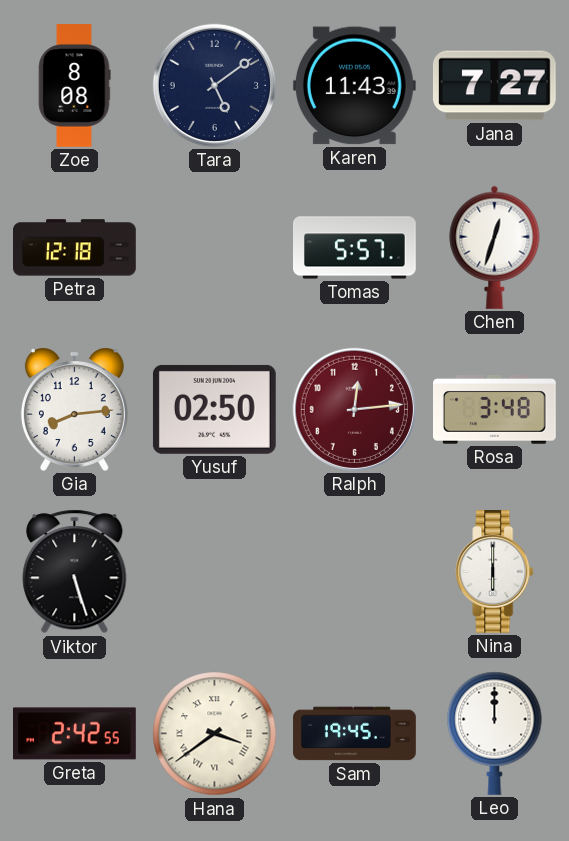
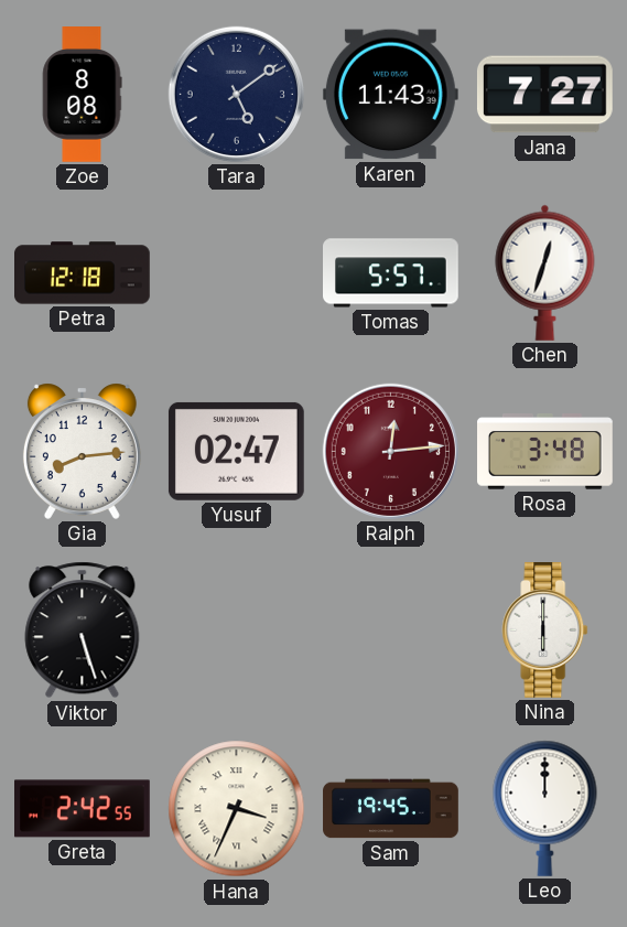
Yusuf: 02:50 -> 02:47 (236, 451)
Hana: 3:39 -> 3:34 (237, 809)
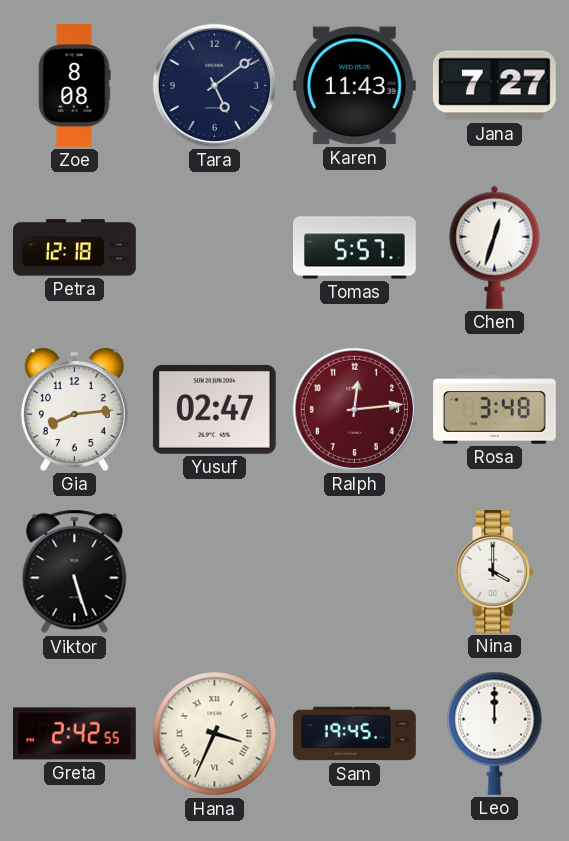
Nina: 6:00 -> 4:00 (495, 572)
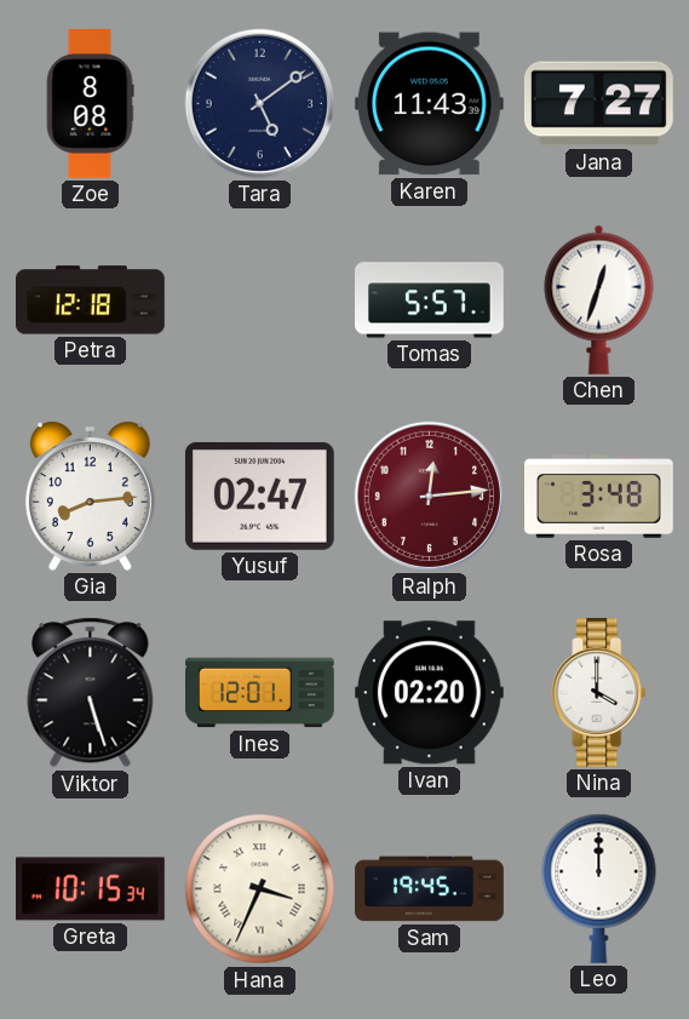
Ines: none -> 12:01 (260, 693)
Ivan: none -> 02:20 (429, 693)
Greta: 2:42 -> 10:15 (91, 889)
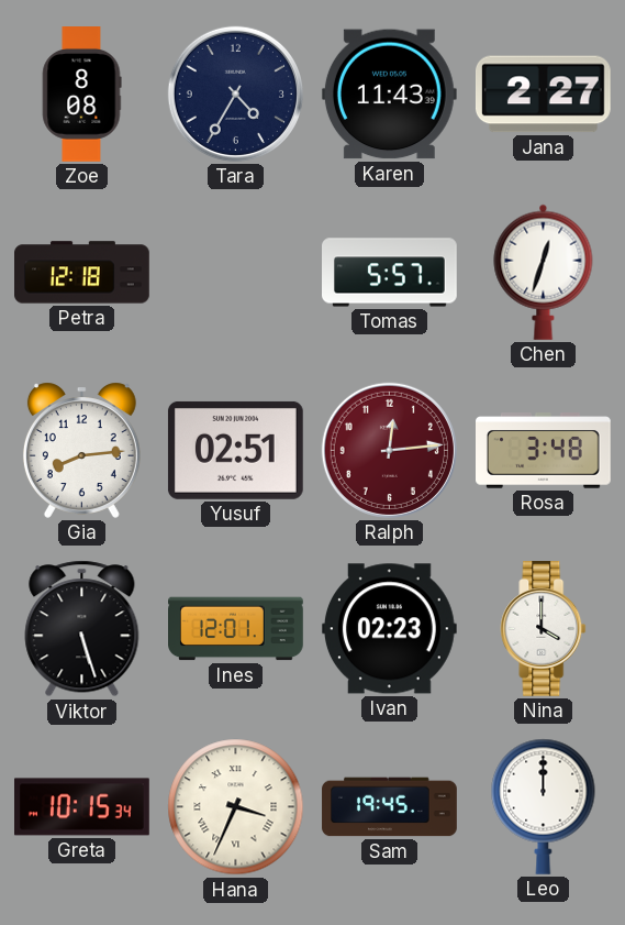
Tara: 5:09 -> 4:35 (235, 93)
Jana: 7:27 -> 2:27 (543, 95)
Yusuf: 02:47 -> 02:51 (235, 450)
Ivan: 02:20 -> 02:23 (389, 629)
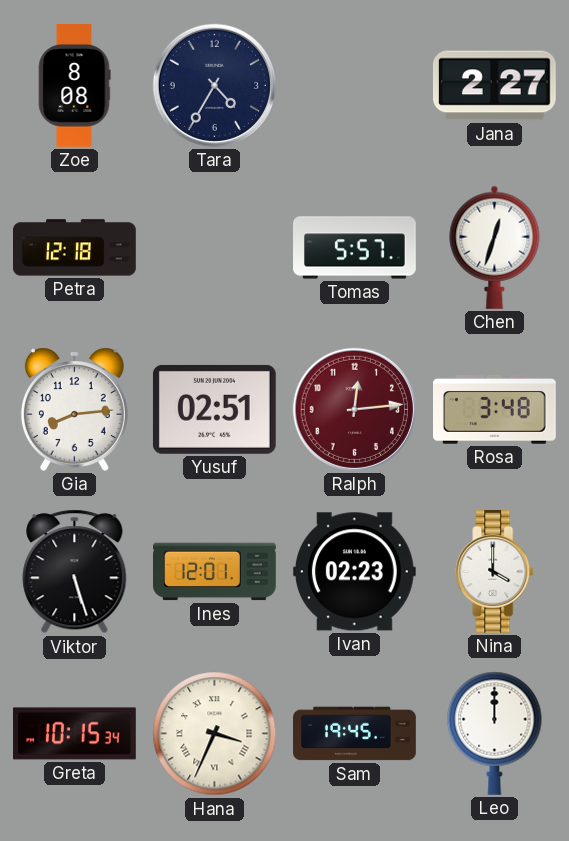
Karen: 11:43 -> none (389, 95)
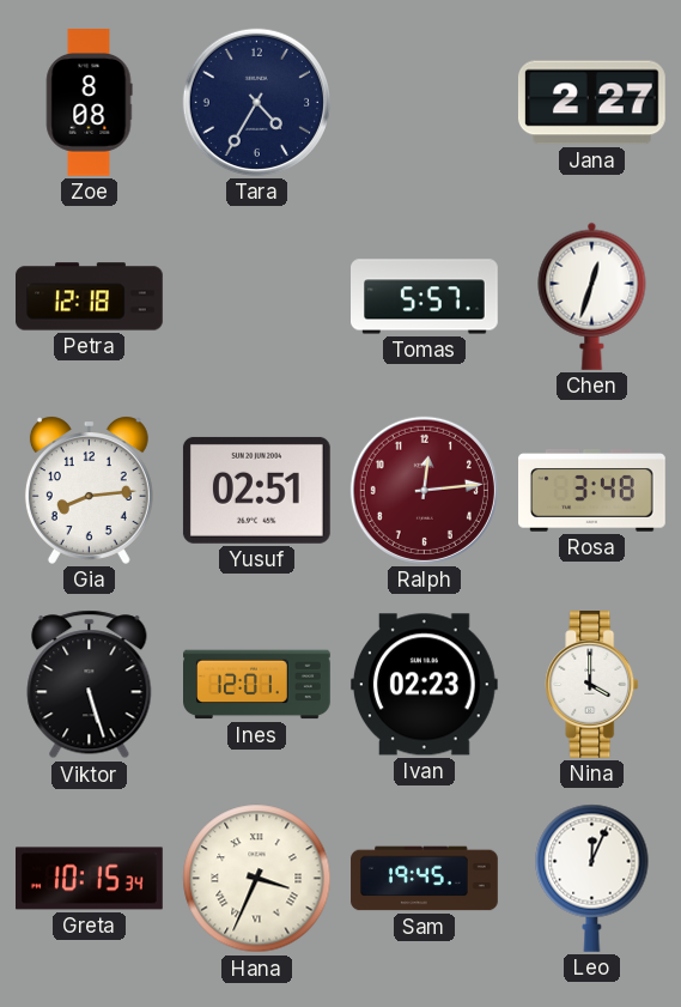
Leo: 12:00 -> 12:04 (592, 878)
